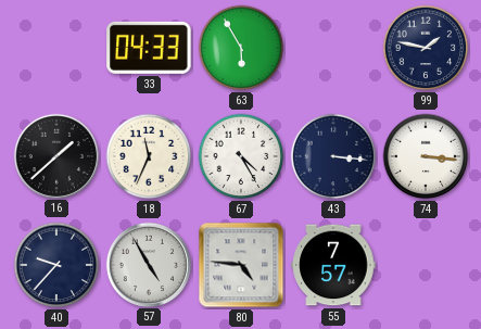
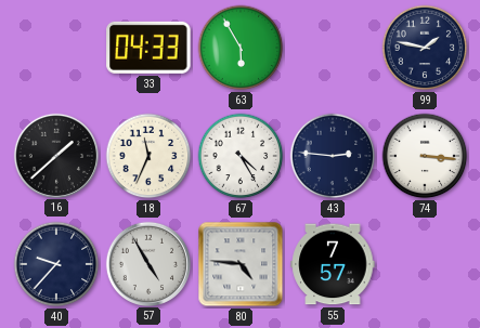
43: 3:16 -> 2:46 (333, 156)
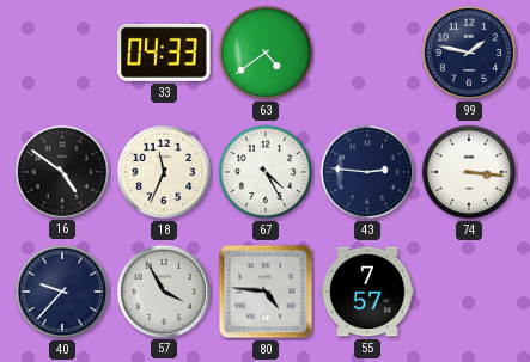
63: 5:55 -> 4:39 (266, 53)
16: 1:38 -> 4:51 (61, 171)
57: 4:55 -> 3:55 (163, 290)
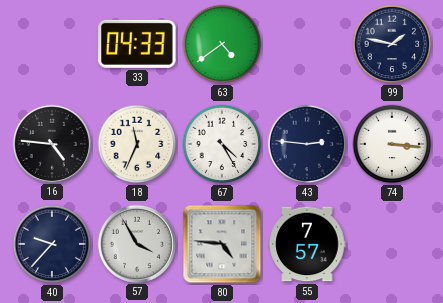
16: 4:51 -> 4:46 (51, 143)
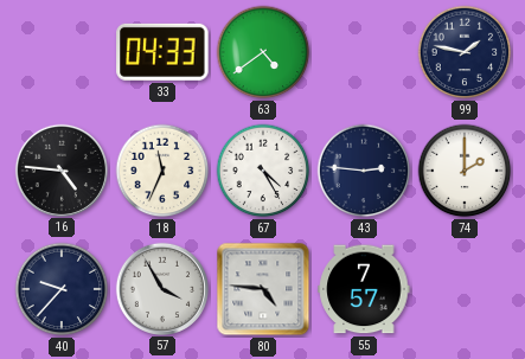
74: 3:16 -> 2:00 (465, 171)
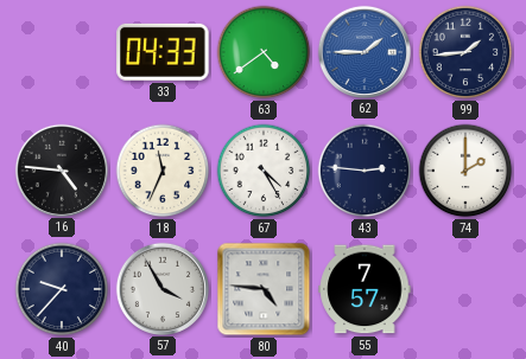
62: none -> 1:45 (363, 51)
99: 1:47 -> 1:44 (465, 52)
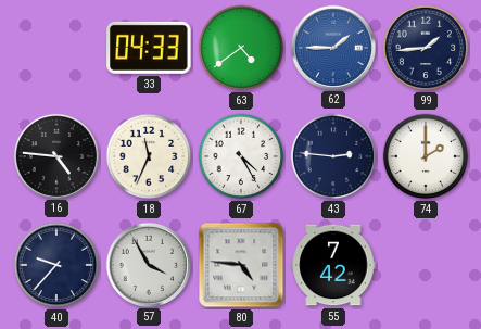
55: 7:57 -> 7:42 (333, 265)
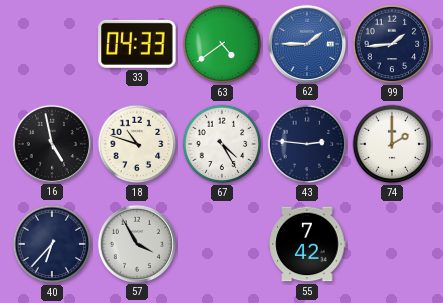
16: 4:46 -> 4:58 (51, 143)
18: 11:34 -> 10:48 (137, 144)
40: 9:37 -> 6:37 (52, 244)
80: 4:46 -> none (241, 265)
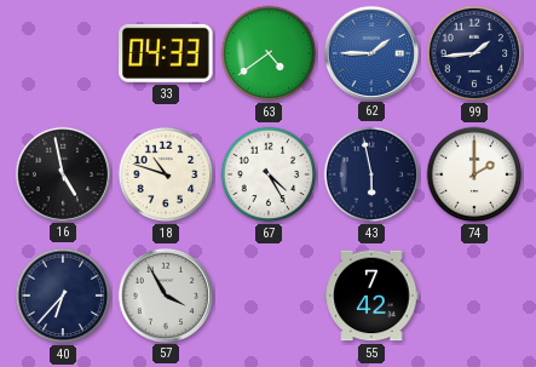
43: 2:46 -> 5:58 (371, 174)
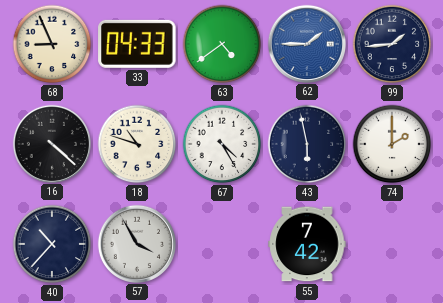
68: none -> 8:56 (52, 44)
16: 4:58 -> 4:22 (51, 143)
40: 6:37 -> 10:37 (52, 244)
